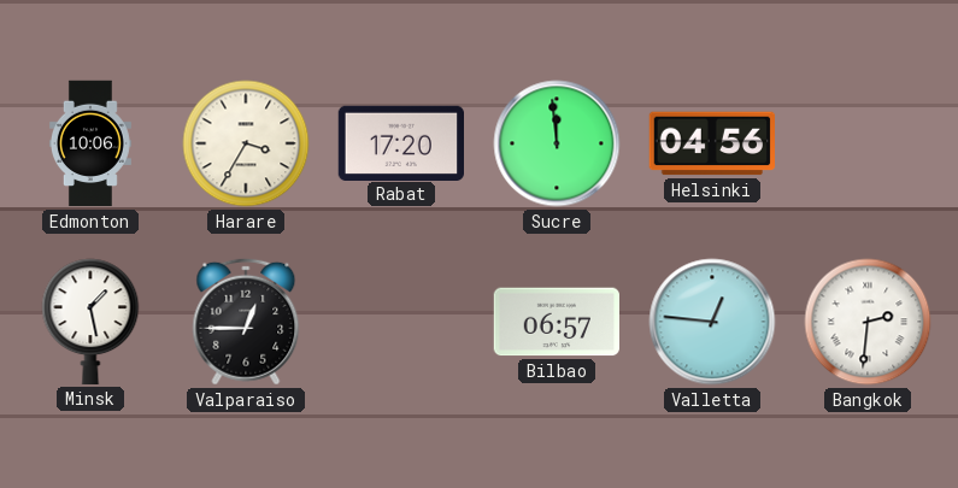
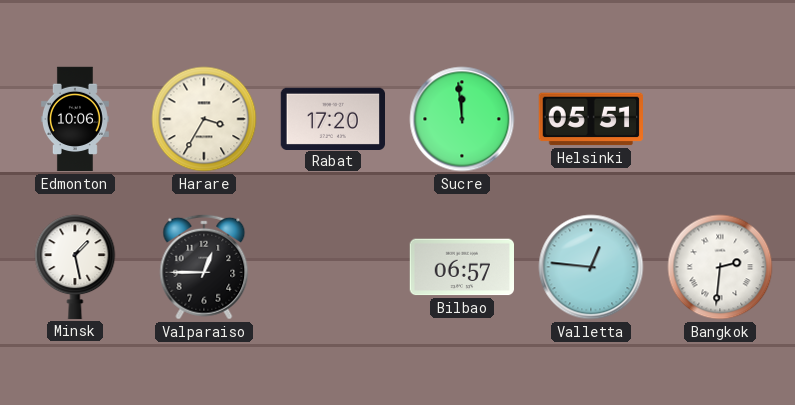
Helsinki: 04:56 -> 05:51 (590, 119)
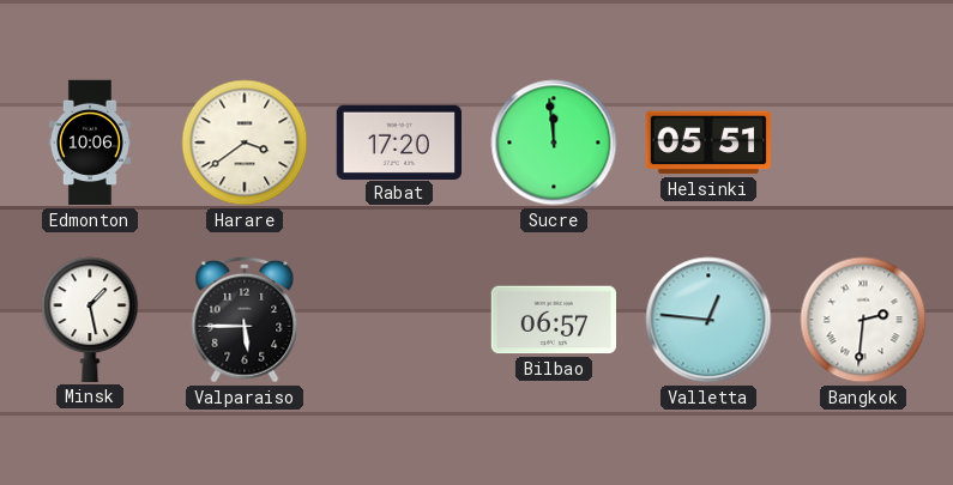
Harare: 3:35 -> 3:39 (245, 143)
Valparaiso: 12:45 -> 5:45 (245, 320)
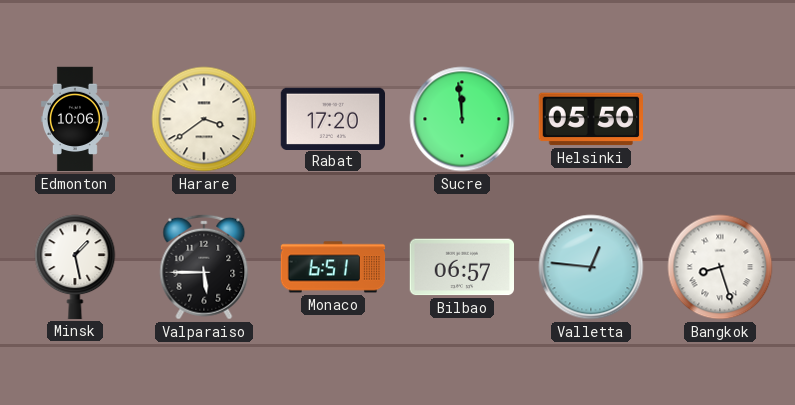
Helsinki: 05:51 -> 05:50 (590, 119)
Monaco: none -> 6:51 (333, 267)
Bangkok: 2:31 -> 8:27 (720, 267)
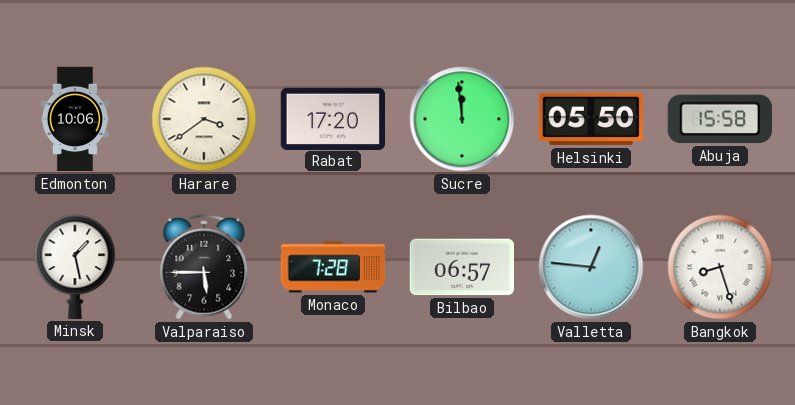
Abuja: none -> 15:58 (720, 119)
Monaco: 6:51 -> 7:28 (333, 267)
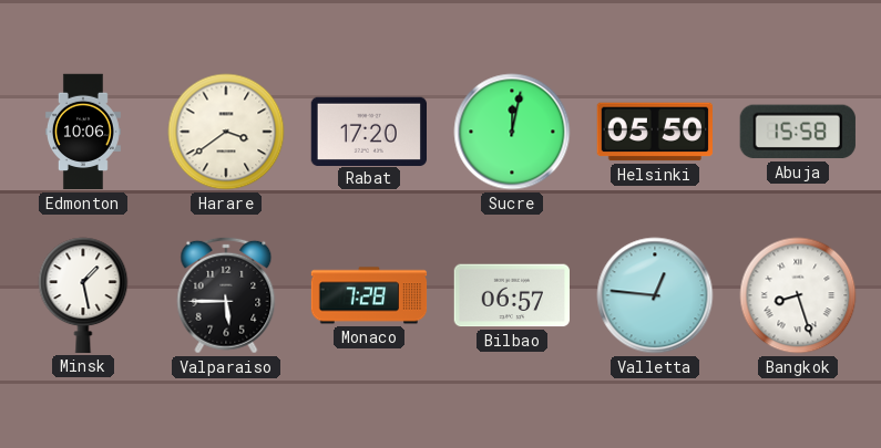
Sucre: 11:59 -> 12:02 (512, 132)
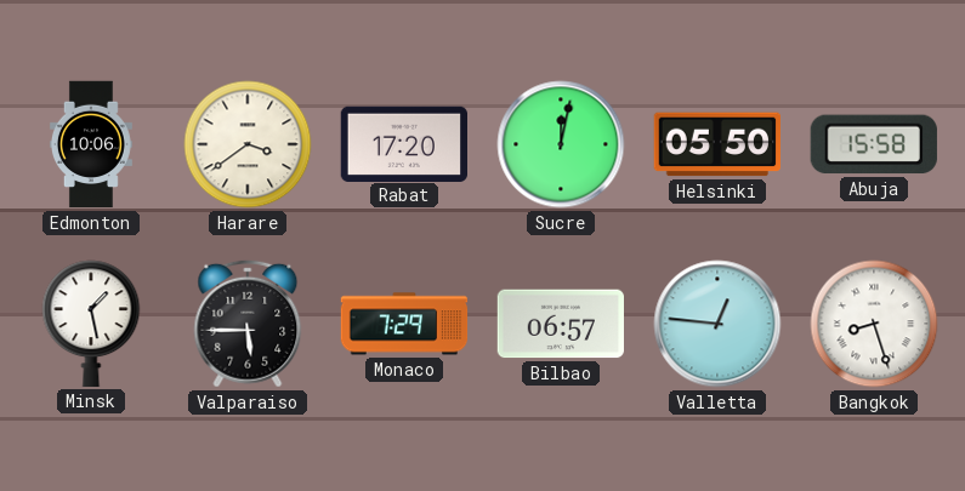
Monaco: 7:28 -> 7:29 (404, 324)
